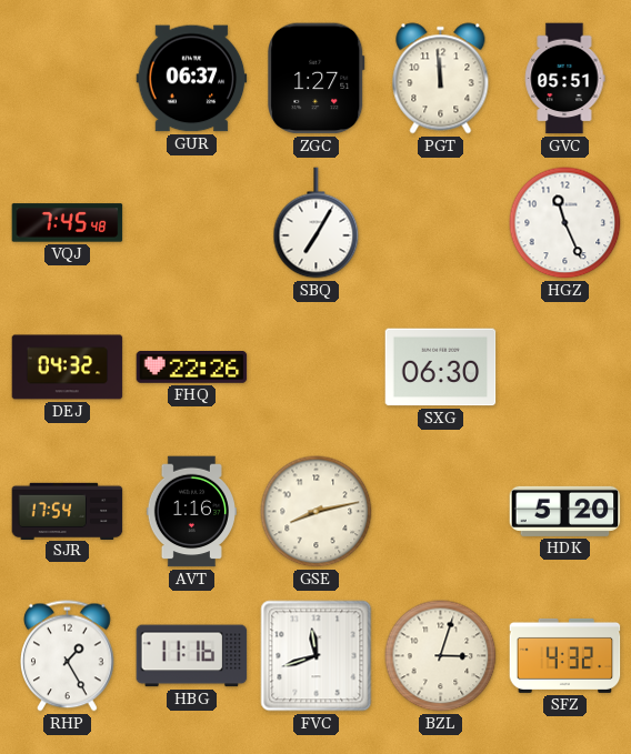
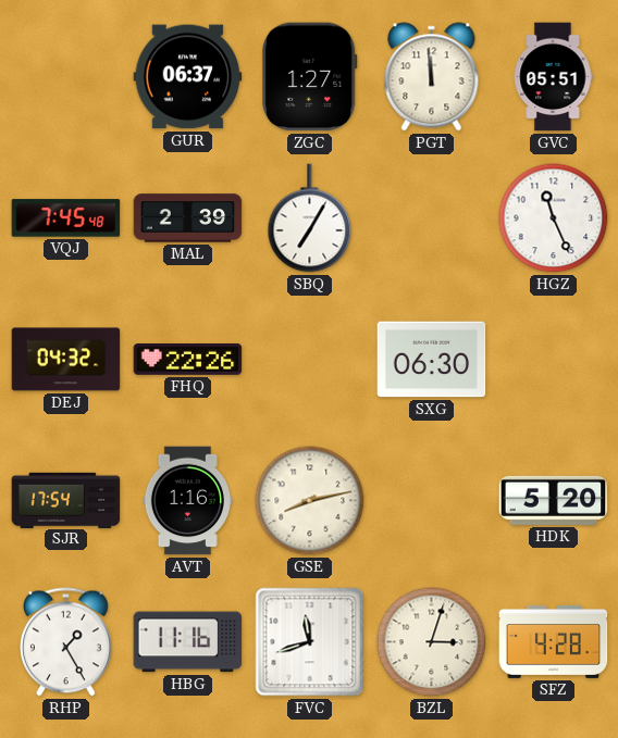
MAL: none -> 2:39 (188, 218)
SFZ: 4:32 -> 4:28 (554, 641)
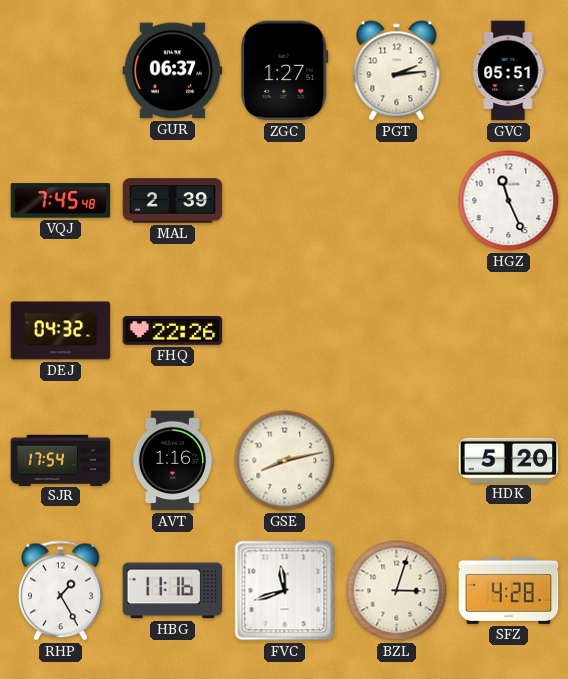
PGT: 11:59 -> 2:14 (397, 71)
SBQ: 7:05 -> none (310, 218)
SXG: 06:30 -> none (432, 360)
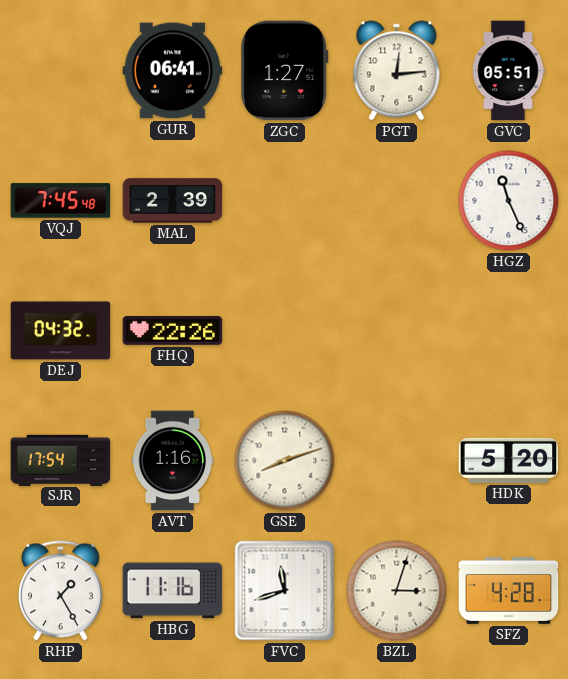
GUR: 06:37 -> 06:41 (173, 71)
PGT: 2:14 -> 12:14 (397, 71)
GSE: 8:13 -> 8:12 (285, 461)
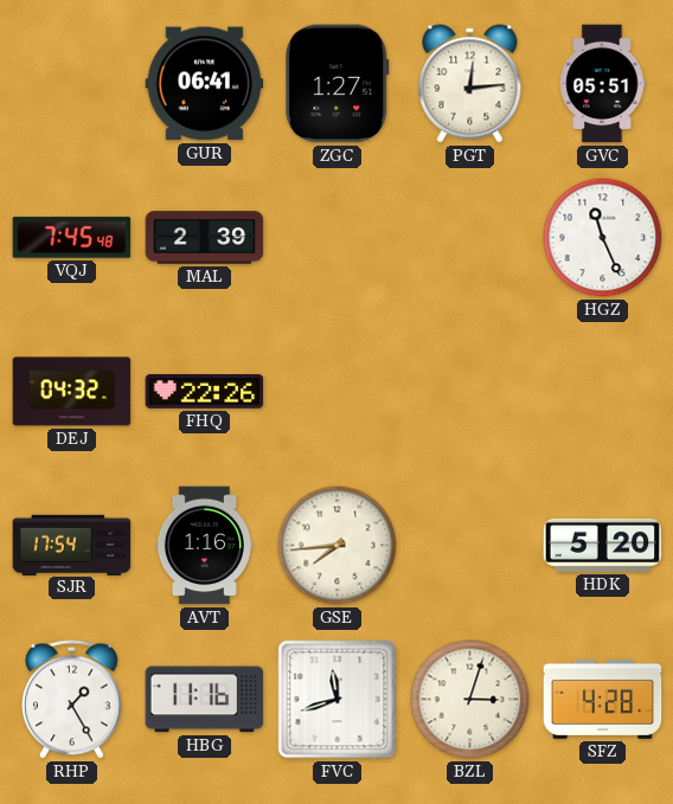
GSE: 8:12 -> 7:44 (338, 546)
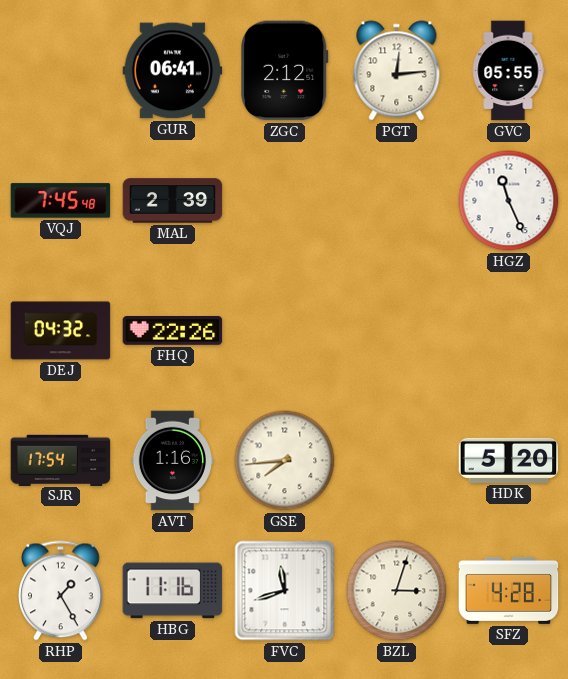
ZGC: 1:27 -> 2:12 (285, 71)
GVC: 05:51 -> 05:55 (508, 71)
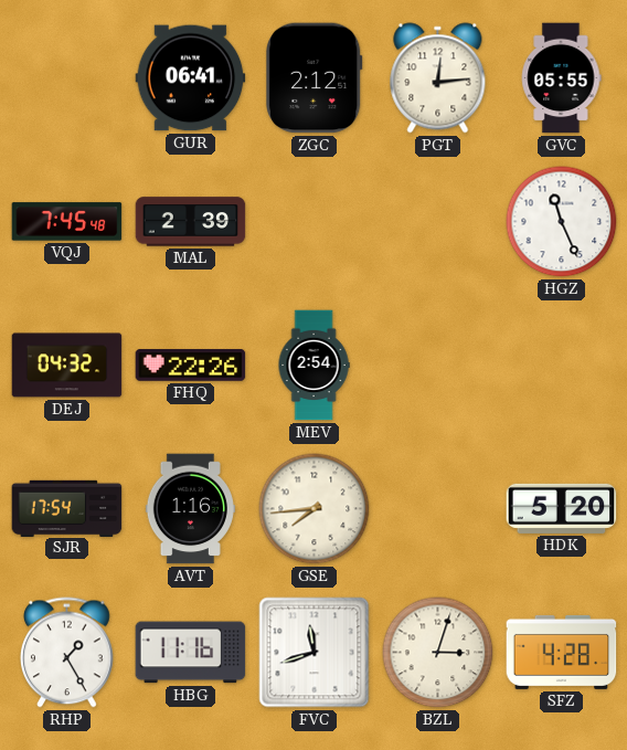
MEV: none -> 2:54 (313, 366)
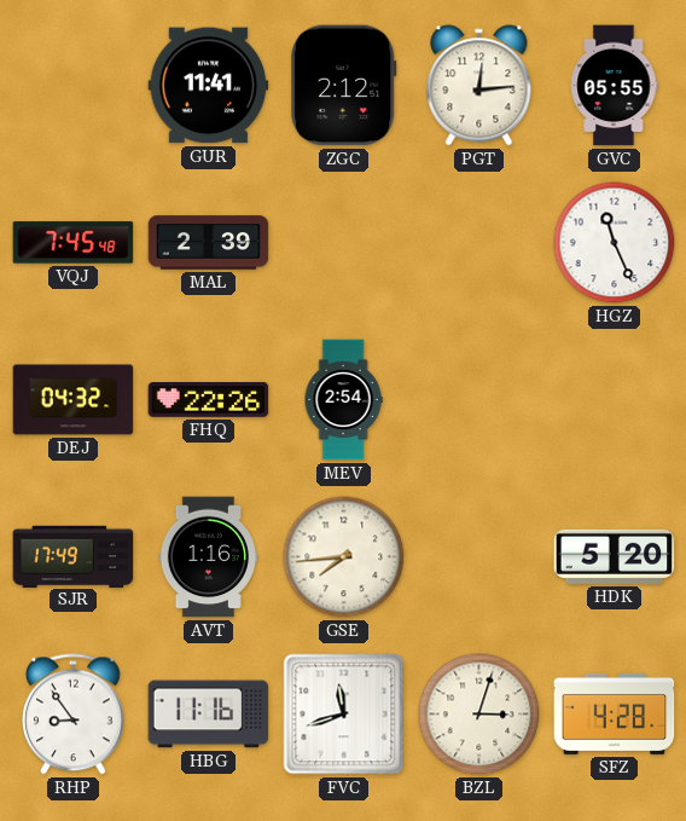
GUR: 06:41 -> 11:41 (209, 86)
SJR: 17:54 -> 17:49 (74, 556)
RHP: 1:25 -> 8:54 (74, 715)
